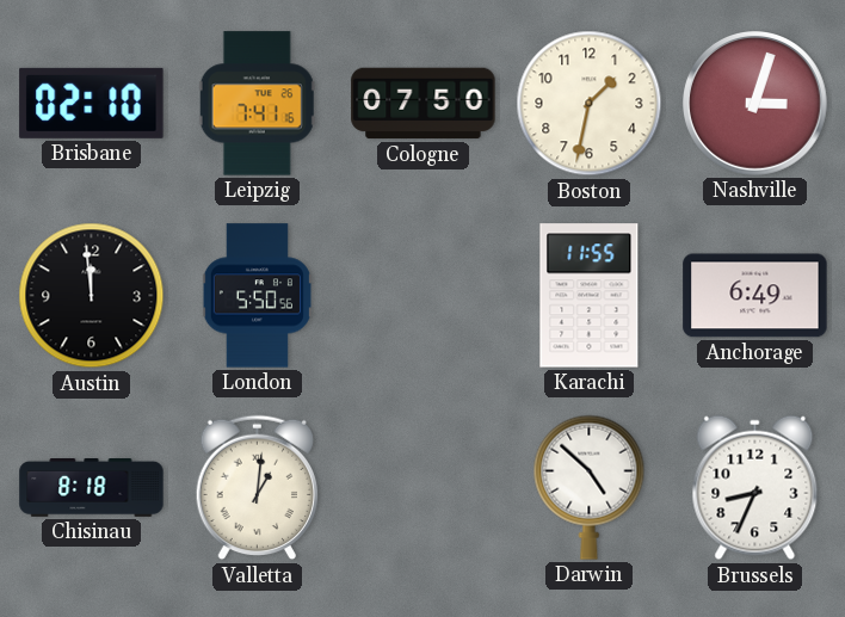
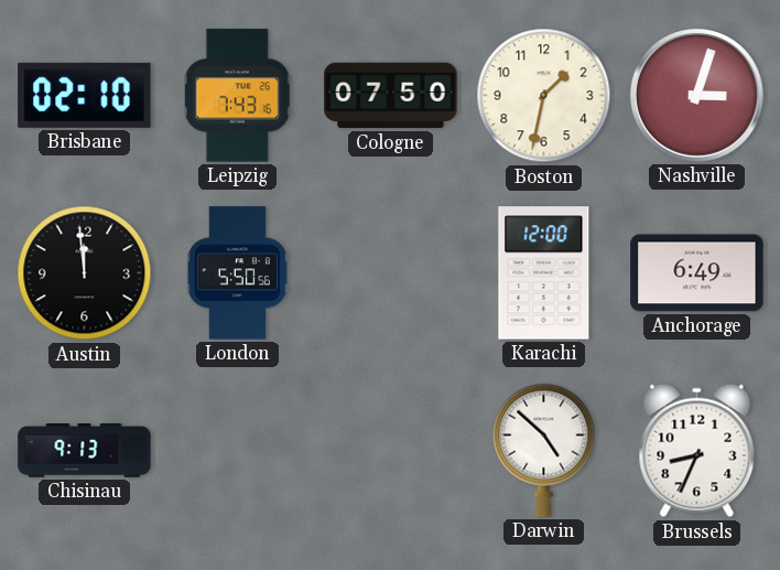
Leipzig: 7:41 -> 7:43 (237, 96)
Karachi: 11:55 -> 12:00 (544, 273)
Chisinau: 8:18 -> 9:13 (85, 451)
Valletta: 1:01 -> none (257, 488)
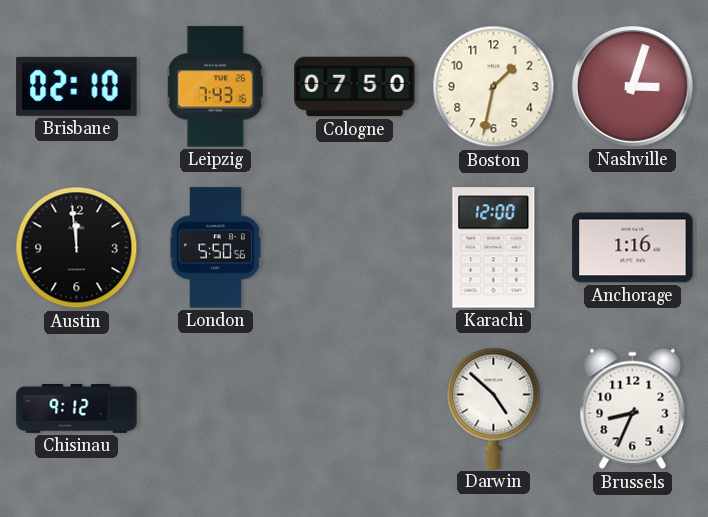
Anchorage: 6:49 -> 1:16 (633, 248)
Chisinau: 9:13 -> 9:12 (77, 409)
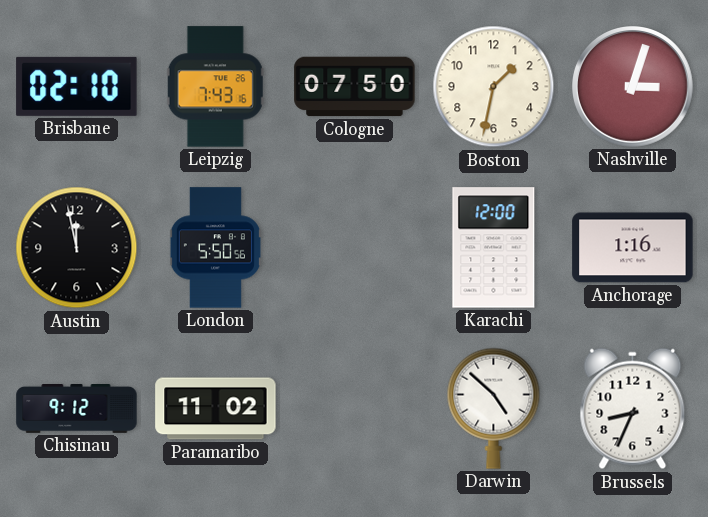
Austin: 11:59 -> 11:58 (77, 248)
Paramaribo: none -> 11:02 (216, 409)
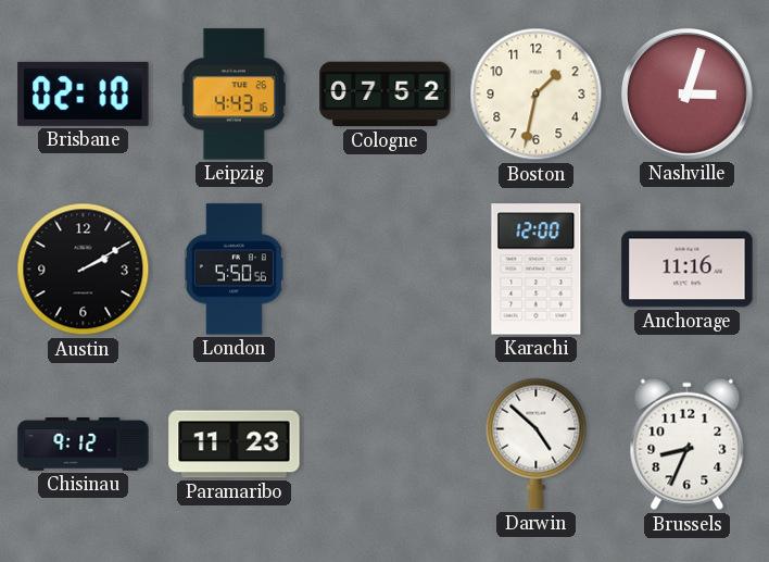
Leipzig: 7:43 -> 4:43 (234, 95)
Cologne: 07:50 -> 07:52 (386, 95)
Austin: 11:58 -> 2:10 (84, 270)
Anchorage: 1:16 -> 11:16 (688, 270)
Paramaribo: 11:02 -> 11:23 (235, 445)
